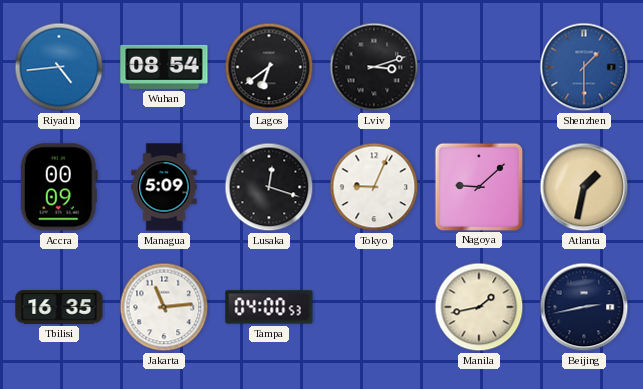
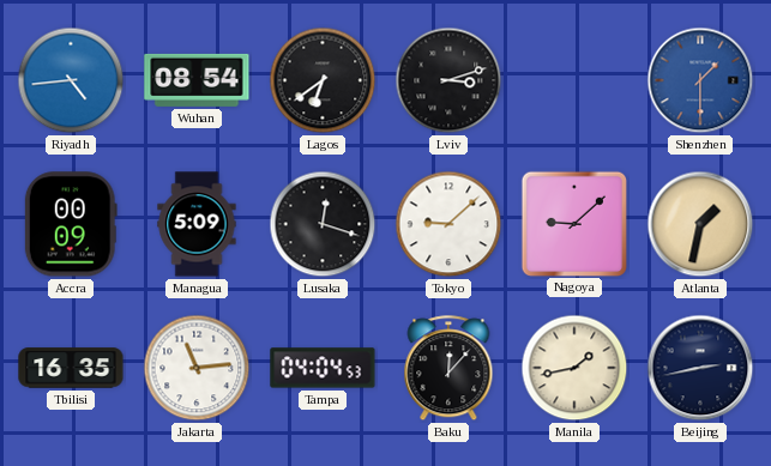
Tokyo: 9:04 -> 9:08 (448, 224)
Tampa: 04:00 -> 04:04 (323, 368)
Baku: none -> 12:07 (448, 369)
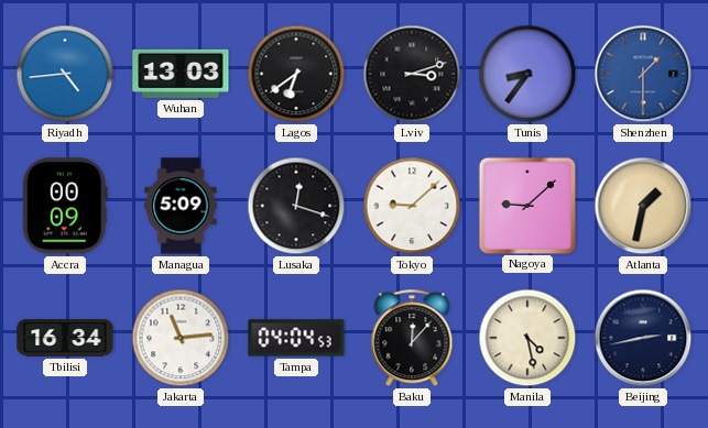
Wuhan: 08:54 -> 13:03 (181, 74)
Tunis: none -> 8:36 (527, 74)
Tbilisi: 16:35 -> 16:34 (65, 338)
Manila: 1:43 -> 4:28 (527, 338)
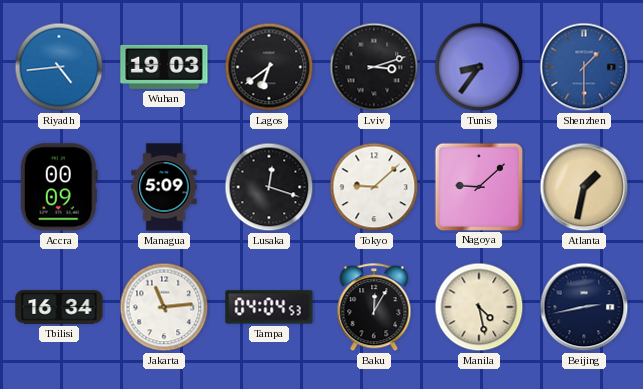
Wuhan: 13:03 -> 19:03 (164, 67)
Baku: 12:07 -> 12:05 (374, 308)
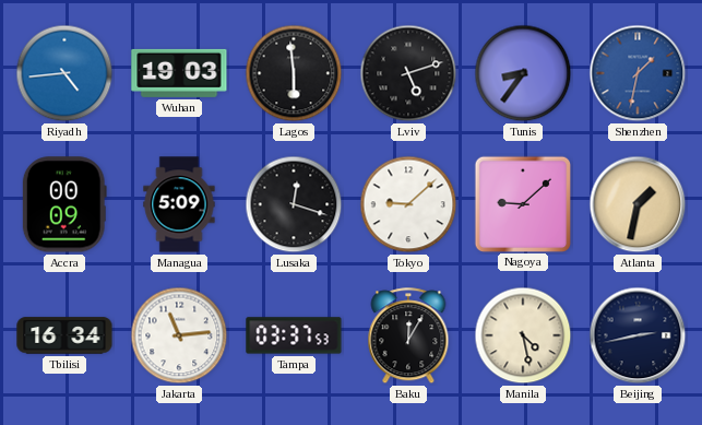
Lagos: 6:39 -> 5:59 (294, 73)
Lviv: 3:12 -> 5:12 (408, 73)
Shenzhen: 1:30 -> 1:32 (638, 73)
Tampa: 04:04 -> 03:37 (294, 335)
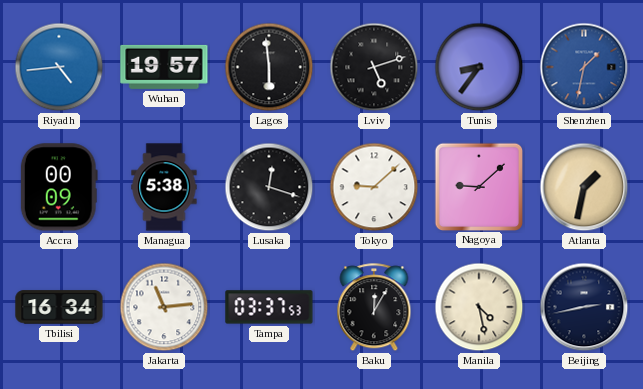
Wuhan: 19:03 -> 19:57 (164, 67)
Managua: 5:09 -> 5:38 (164, 187)
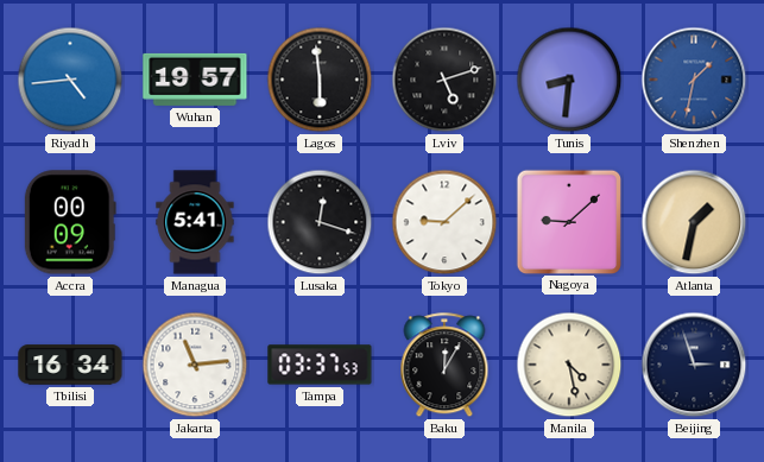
Tunis: 8:36 -> 8:31 (569, 80)
Managua: 5:38 -> 5:41 (195, 222)
Beijing: 2:43 -> 2:57 (694, 365)
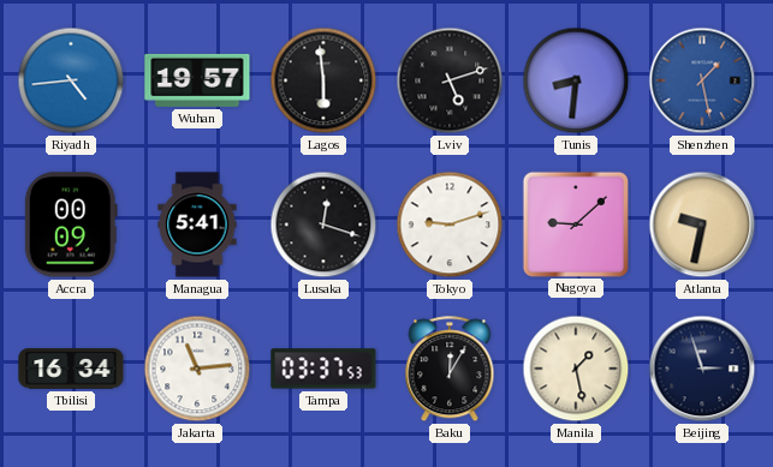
Shenzhen: 1:32 -> 1:28 (702, 80)
Tokyo: 9:08 -> 9:12 (450, 224)
Atlanta: 1:32 -> 9:32 (702, 224)
Manila: 4:28 -> 1:28 (576, 369)
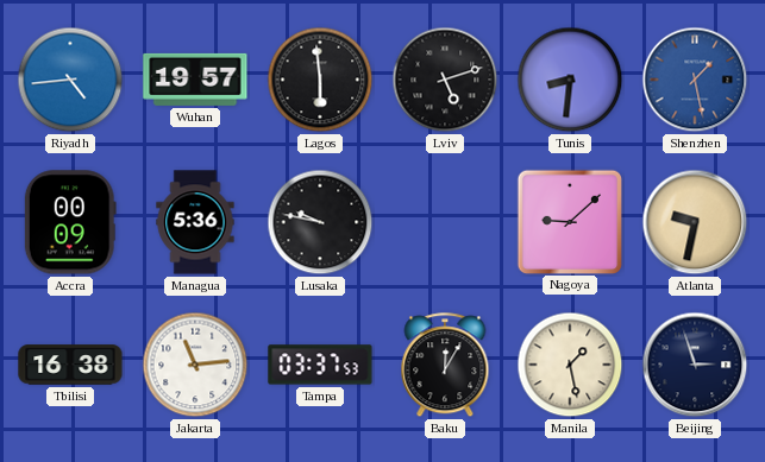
Managua: 5:41 -> 5:36 (195, 222)
Lusaka: 12:18 -> 9:47 (320, 222)
Tokyo: 9:12 -> none (450, 224)
Tbilisi: 16:34 -> 16:38 (70, 365)
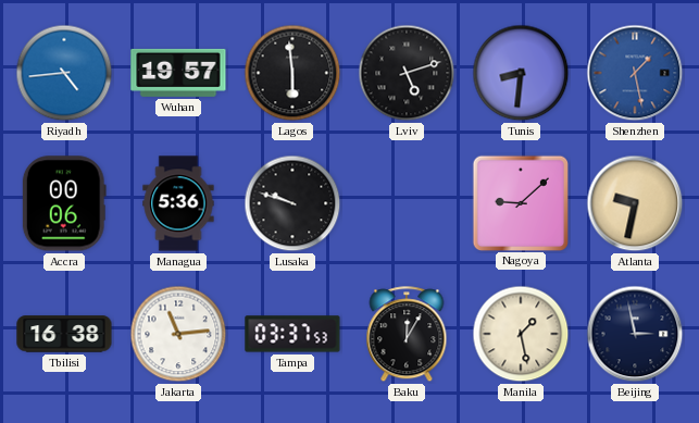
Accra: 00:09 -> 00:06 (64, 203)
Lusaka: 9:47 -> 9:48 (292, 203)
Beijing: 2:57 -> 2:58 (635, 334)
